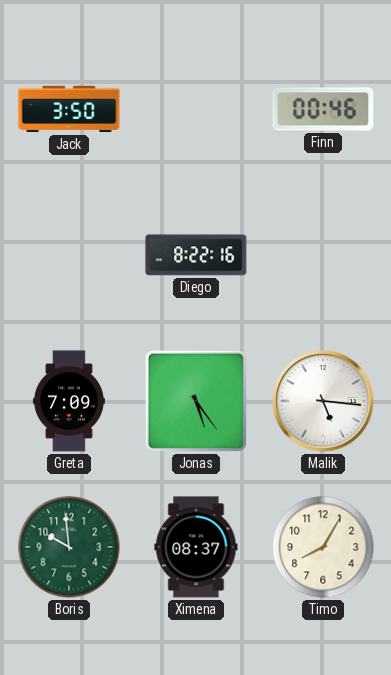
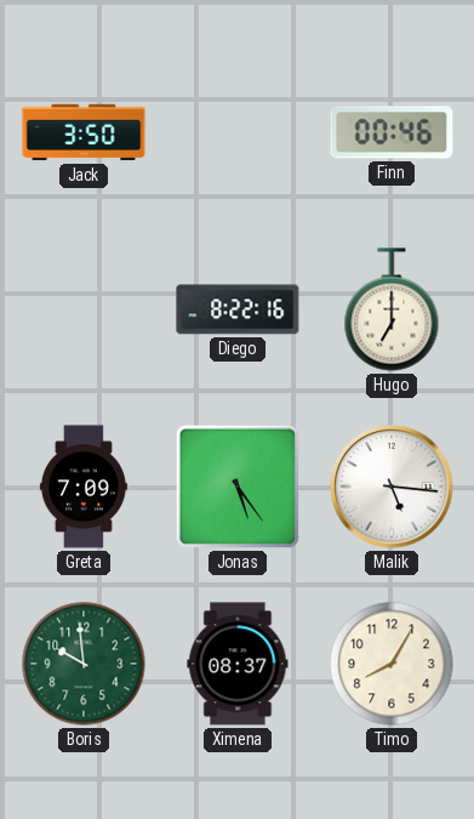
Hugo: none -> 7:00 (392, 309)
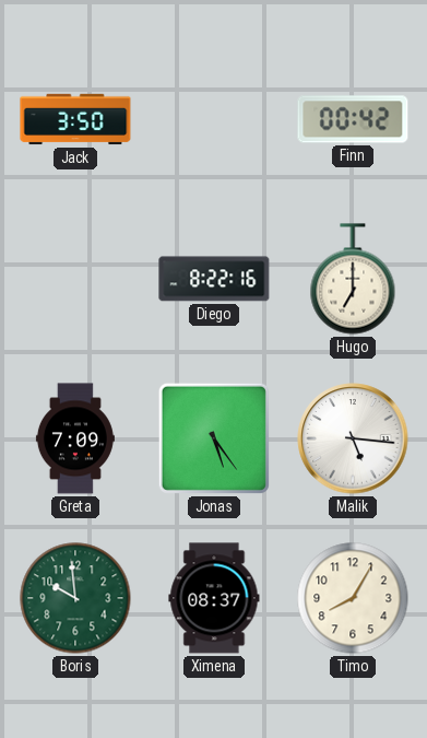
Finn: 00:46 -> 00:42 (353, 119)
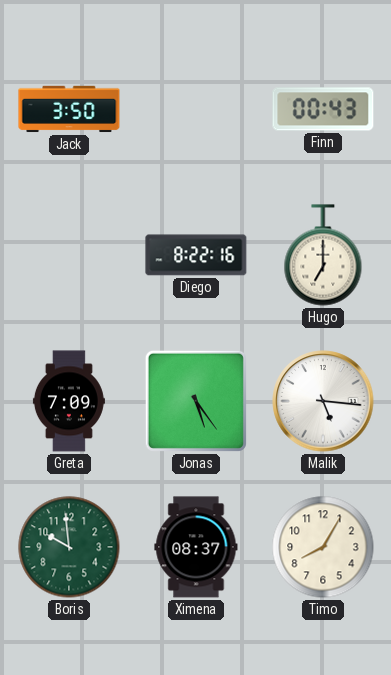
Finn: 00:42 -> 00:43 (323, 109)
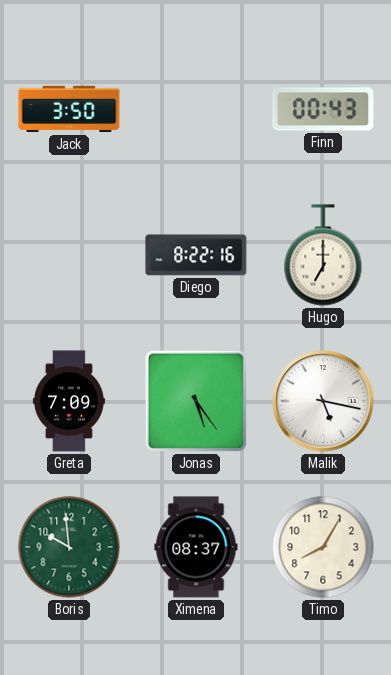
Malik: 5:16 -> 5:17 (323, 401)
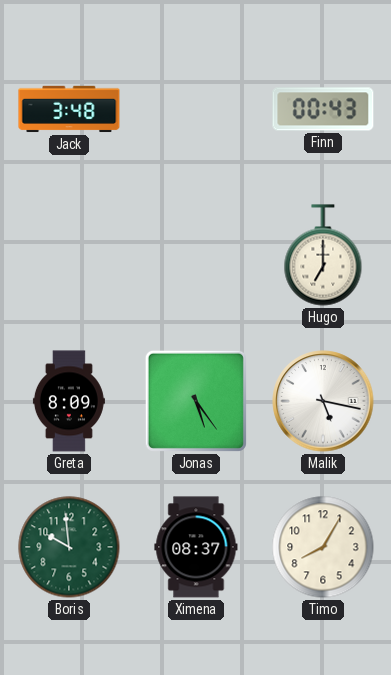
Jack: 3:50 -> 3:48 (69, 109)
Diego: 8:22 -> none (196, 255)
Greta: 7:09 -> 8:09 (69, 401)
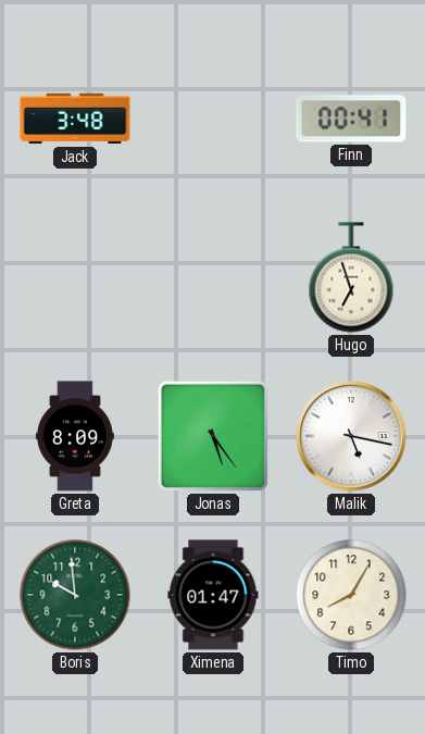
Finn: 00:43 -> 00:41 (351, 119)
Hugo: 7:00 -> 6:57 (351, 277)
Ximena: 08:37 -> 01:47 (213, 595)
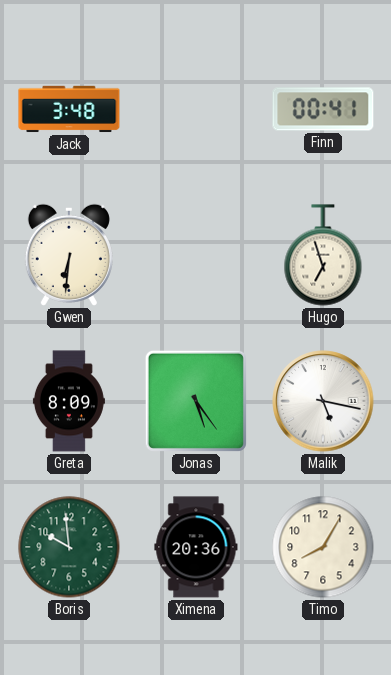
Gwen: none -> 6:31 (69, 255)
Ximena: 01:47 -> 20:36 (196, 547)
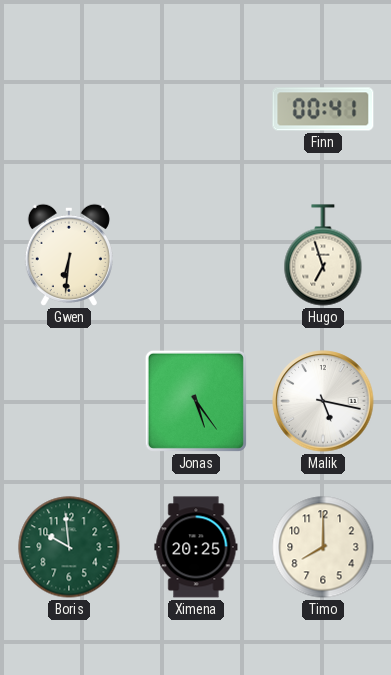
Jack: 3:48 -> none (69, 109)
Greta: 8:09 -> none (69, 401)
Ximena: 20:36 -> 20:25 (196, 547)
Timo: 8:05 -> 8:00 (323, 547)
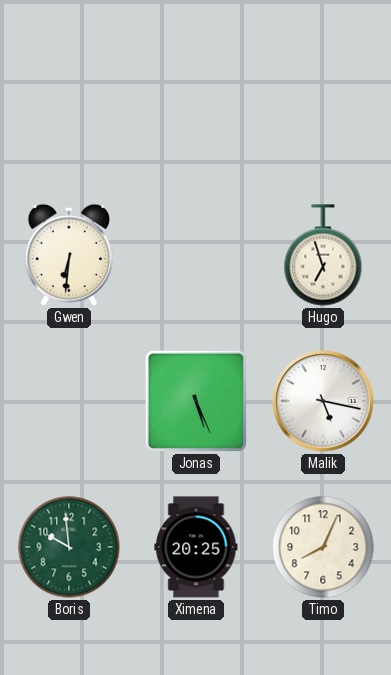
Finn: 00:41 -> none (323, 109)
Jonas: 5:24 -> 5:26 (196, 401)
Timo: 8:00 -> 8:04 (323, 547)
